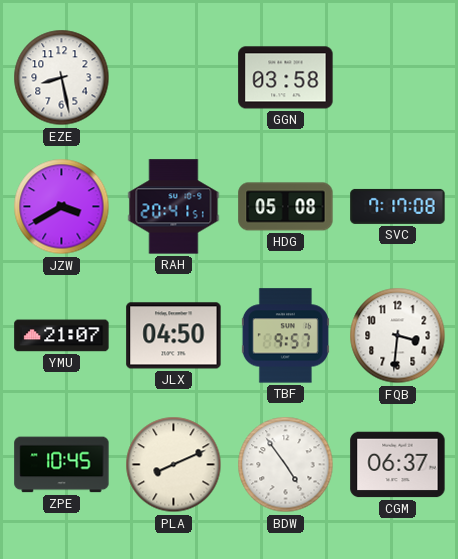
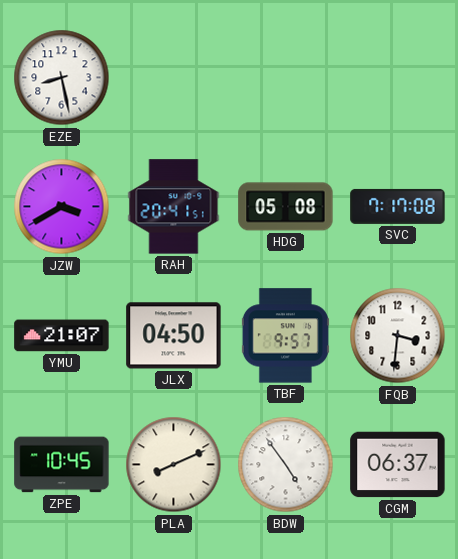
GGN: 03:58 -> none (286, 78)
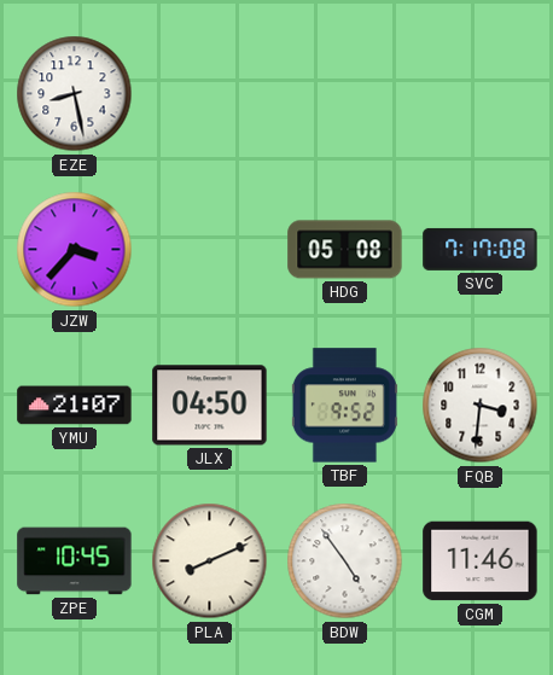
JZW: 3:40 -> 3:37 (75, 250)
RAH: 20:41 -> none (174, 207)
TBF: 9:57 -> 9:52 (344, 406)
CGM: 06:37 -> 11:46 (481, 561)
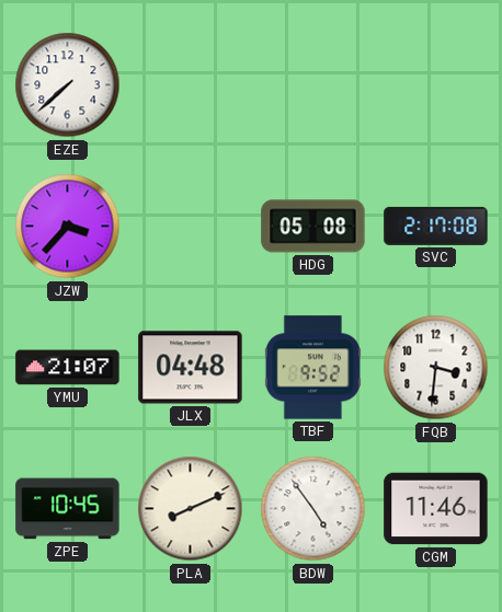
EZE: 8:28 -> 7:38 (68, 85)
SVC: 7:17 -> 2:17 (436, 226)
JLX: 04:50 -> 04:48 (191, 368)
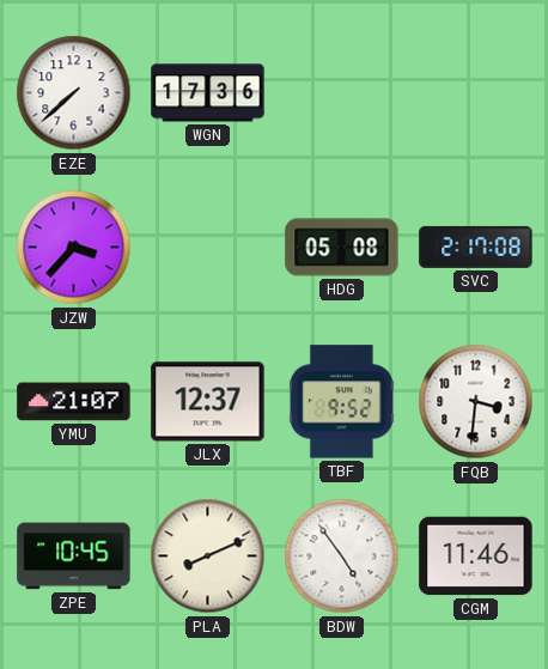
WGN: none -> 17:36 (208, 93)
JLX: 04:48 -> 12:37 (208, 402)
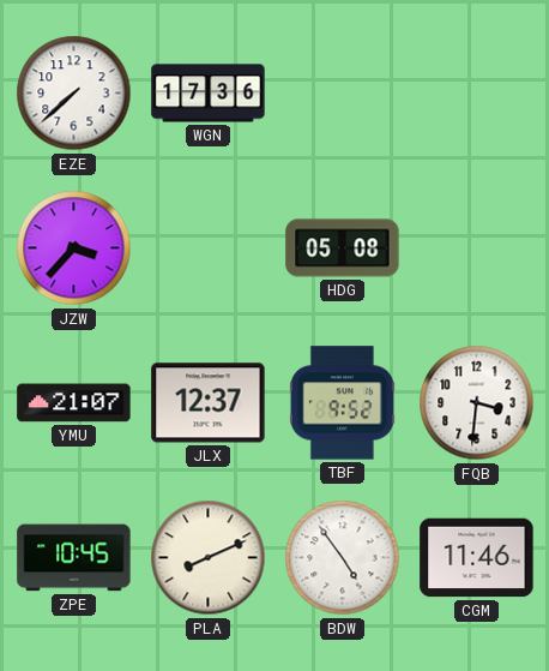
SVC: 2:17 -> none (476, 247)
